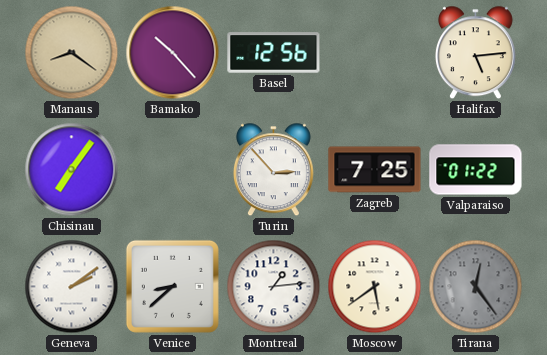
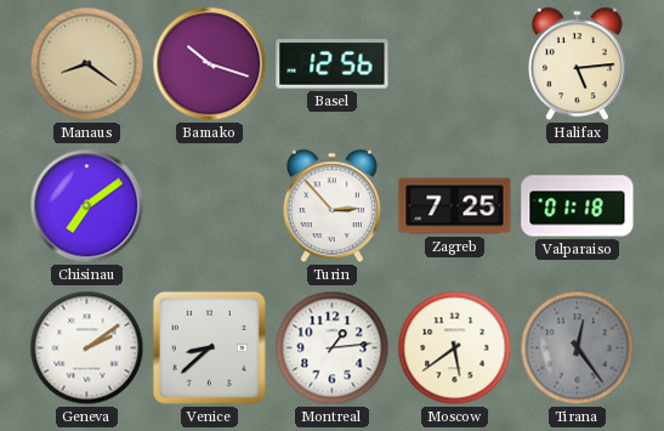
Bamako: 10:23 -> 10:18 (210, 64)
Chisinau: 7:06 -> 7:09 (87, 206)
Valparaiso: 01:22 -> 01:18 (578, 206)
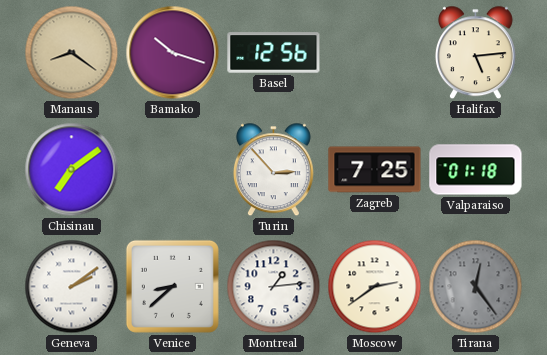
Moscow: 5:39 -> 2:39 (375, 287)
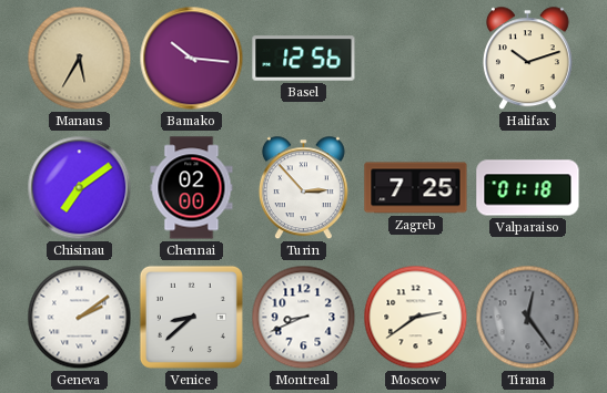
Manaus: 8:21 -> 5:35 (80, 59)
Bamako: 10:18 -> 10:16 (192, 59)
Halifax: 5:14 -> 10:12 (527, 59)
Chennai: none -> 02:00 (192, 188)
Montreal: 1:14 -> 8:41 (304, 318)
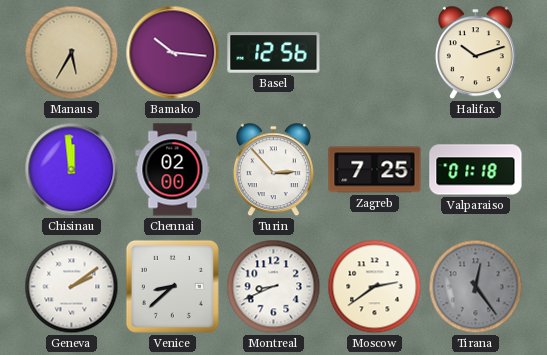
Chisinau: 7:09 -> 11:59 (72, 170)
